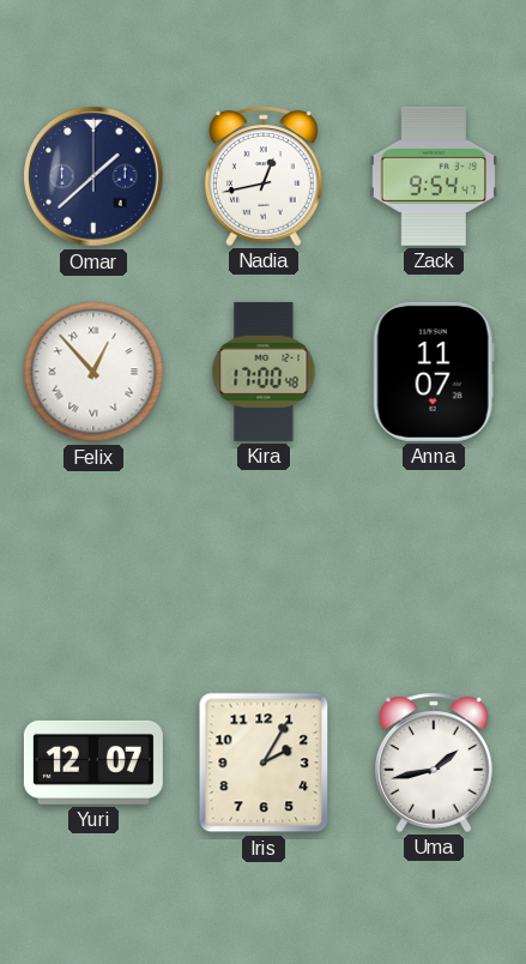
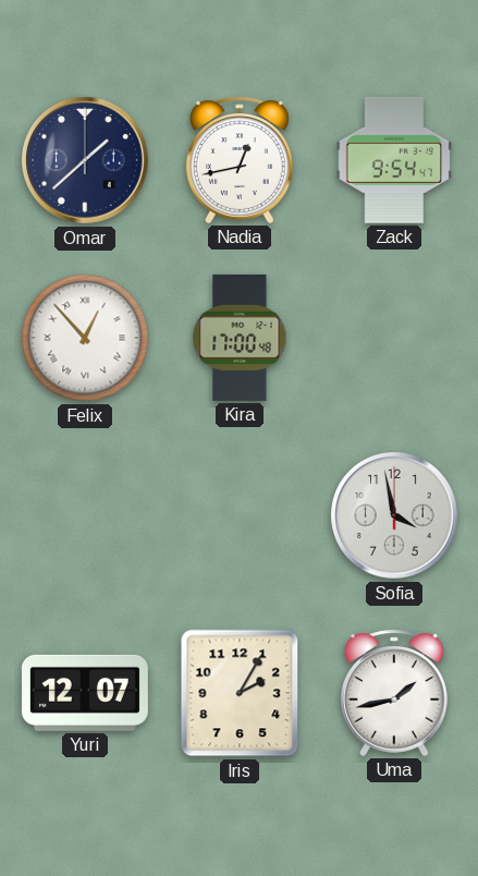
Anna: 11:07 -> none (434, 372)
Sofia: none -> 3:58 (395, 516)
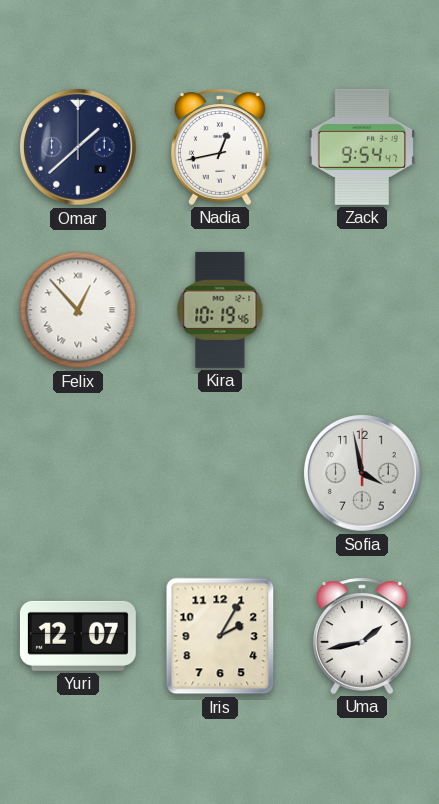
Kira: 17:00 -> 10:19 (220, 310)
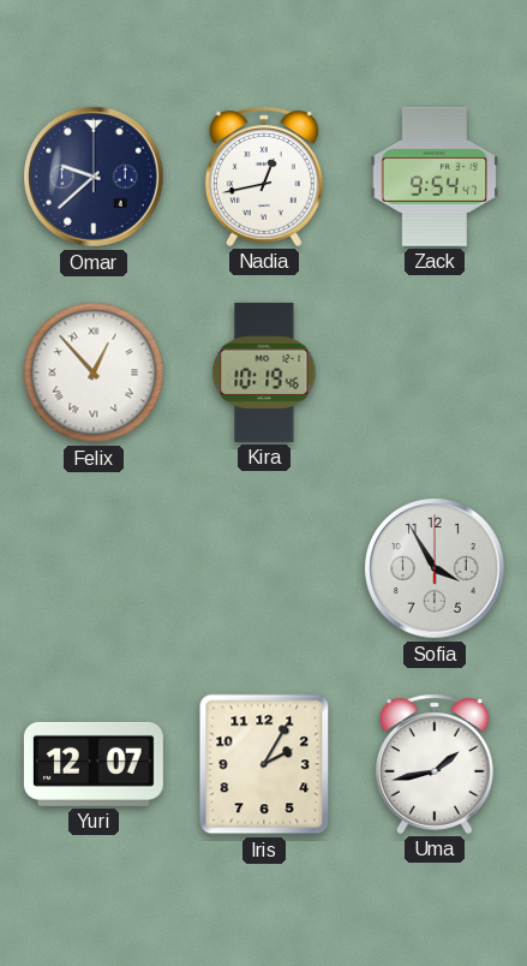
Omar: 1:38 -> 9:38 (95, 178)
Sofia: 3:58 -> 3:55 (436, 570)
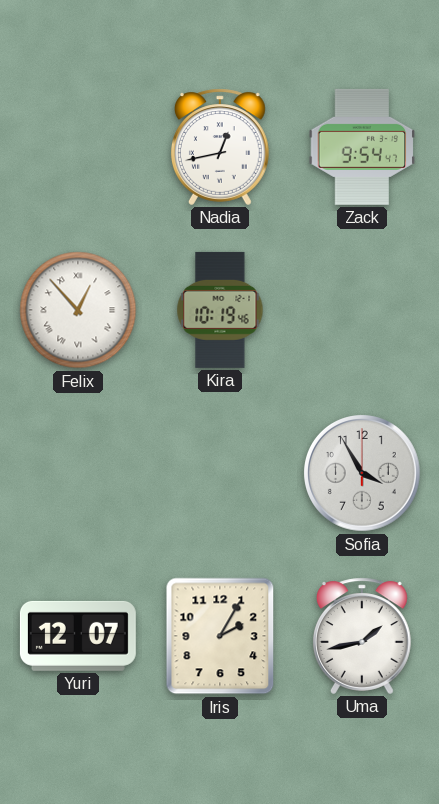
Omar: 9:38 -> none (95, 178)
